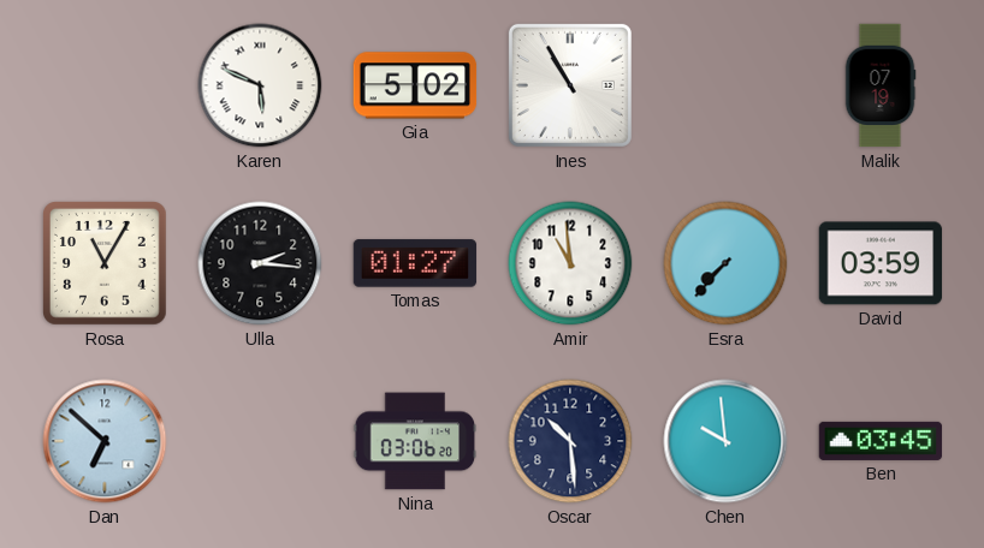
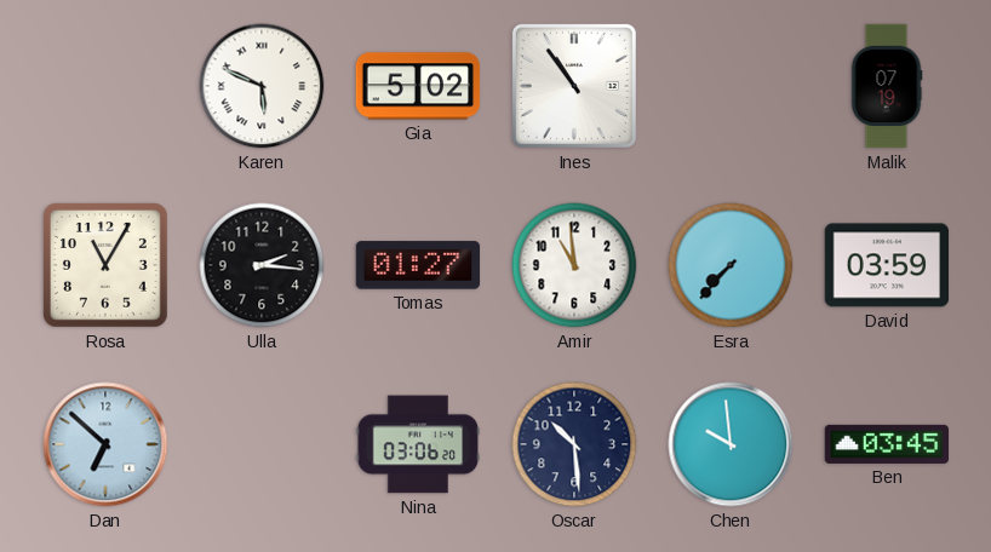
Ines: 10:55 -> 10:54 (574, 86)
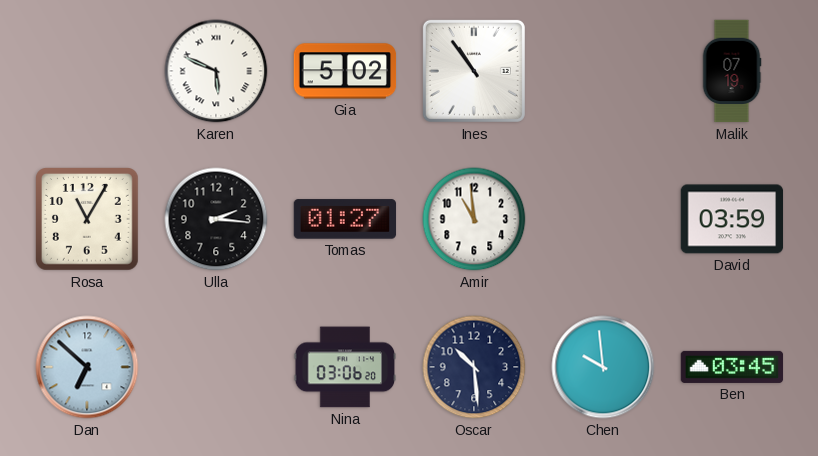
Esra: 7:37 -> none (731, 265)
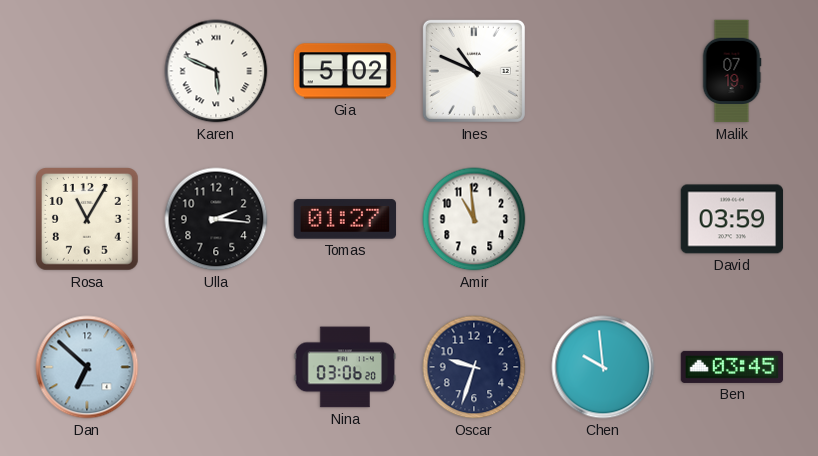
Ines: 10:54 -> 10:49 (474, 71)
Oscar: 10:29 -> 9:33 (474, 367)
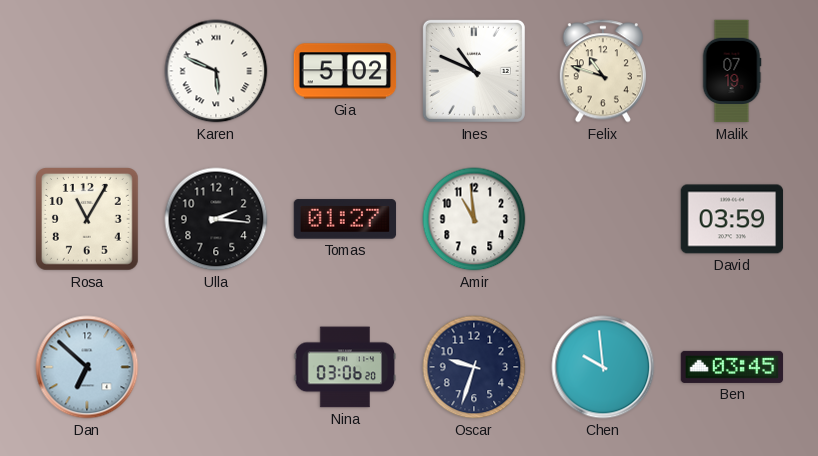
Felix: none -> 10:48 (603, 71)
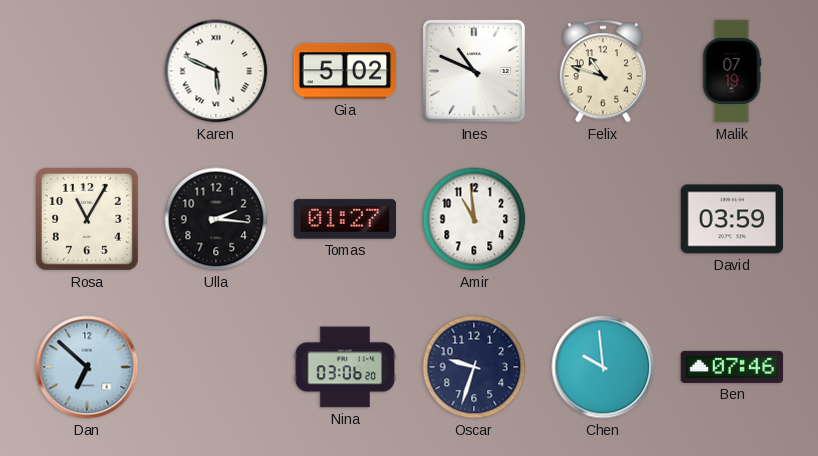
Ben: 03:45 -> 07:46 (732, 367)
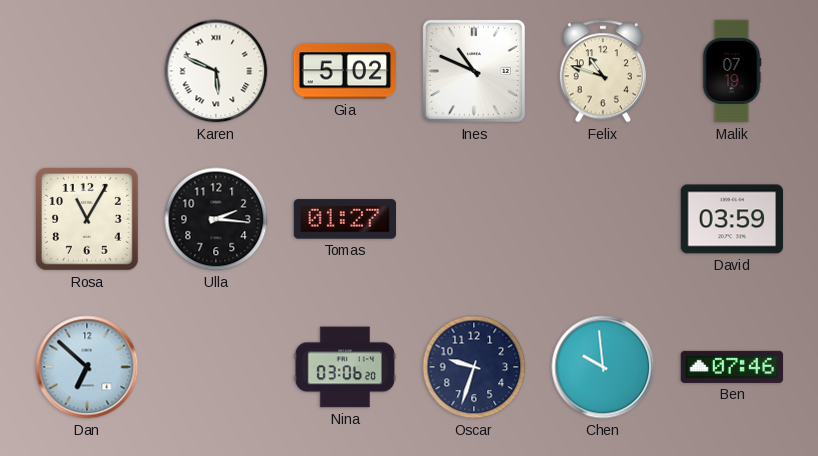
Amir: 10:59 -> none (474, 219)
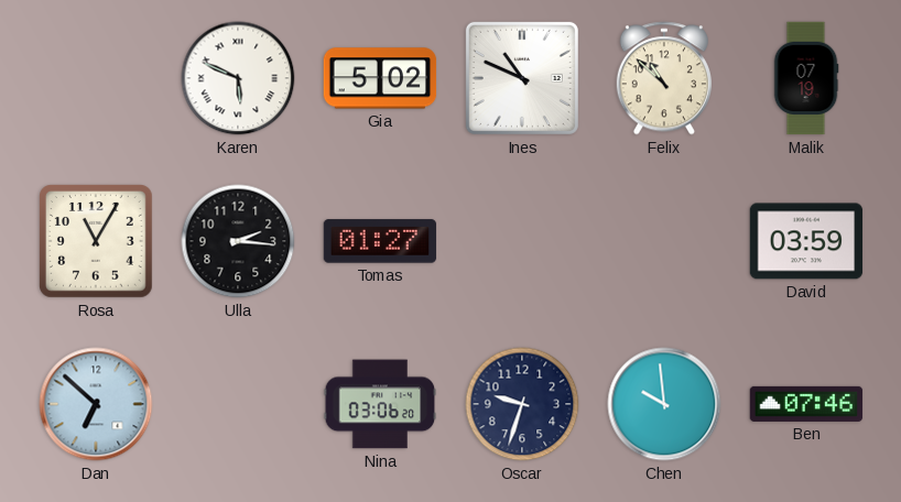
Felix: 10:48 -> 10:52 (664, 78)
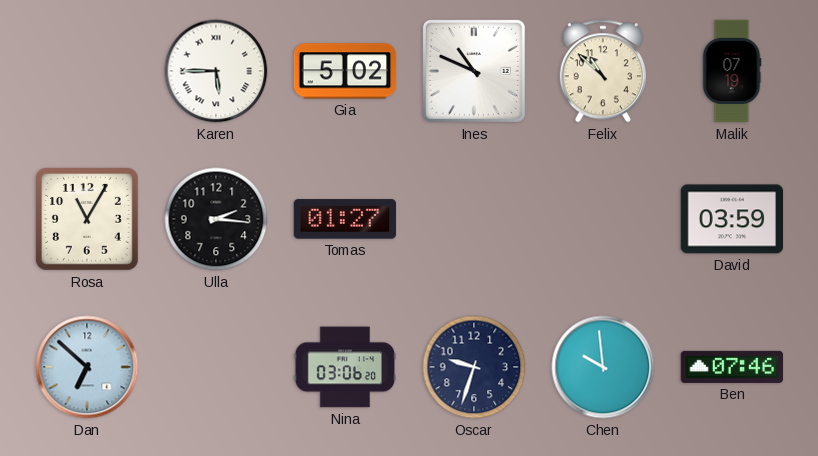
Karen: 5:49 -> 5:45 (216, 71)
